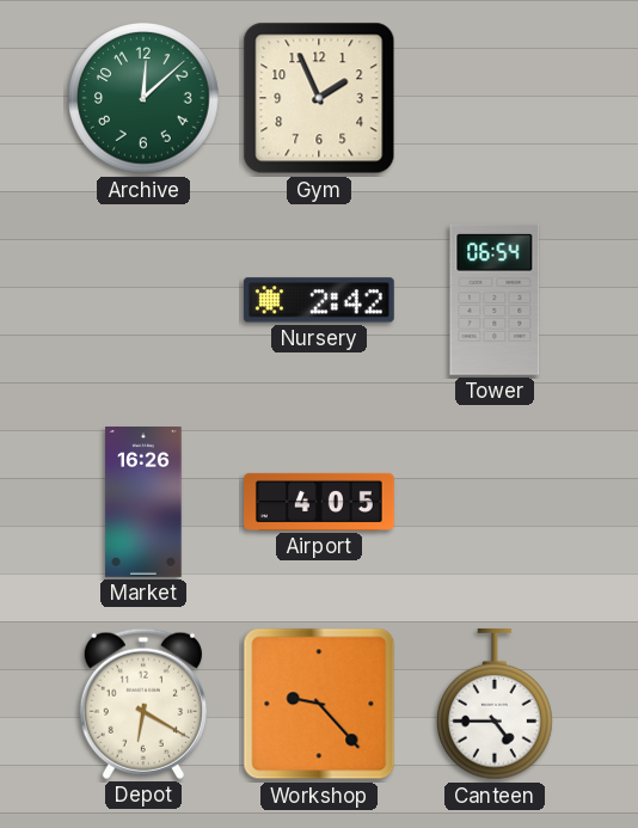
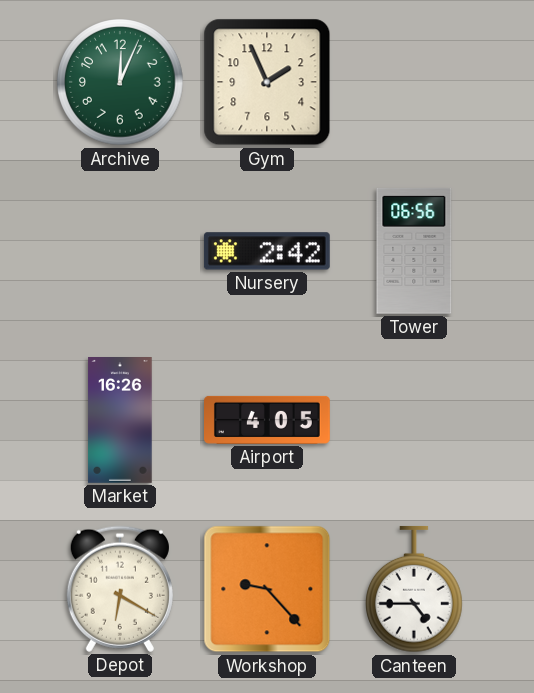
Archive: 12:08 -> 12:04 (120, 82)
Tower: 06:54 -> 06:56 (414, 251)
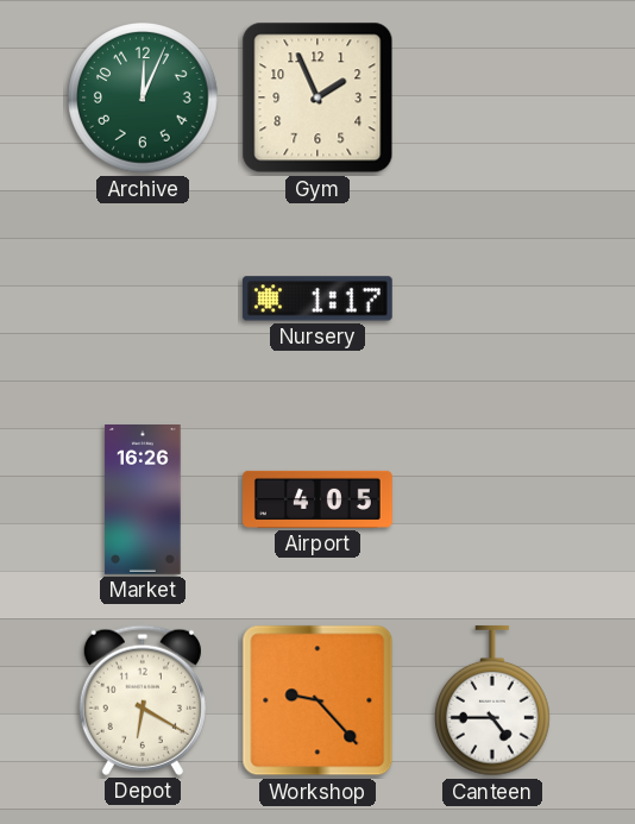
Nursery: 2:42 -> 1:17 (317, 298)
Tower: 06:56 -> none (414, 251)
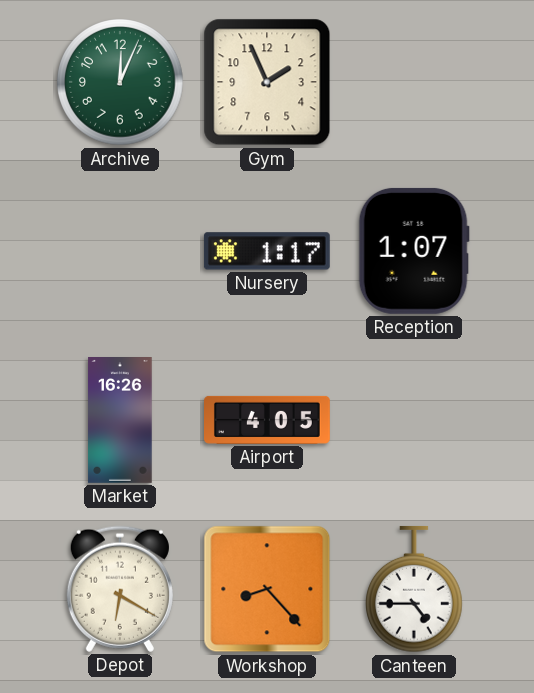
Reception: none -> 1:07 (414, 251)
Workshop: 9:23 -> 8:23 (267, 589)
